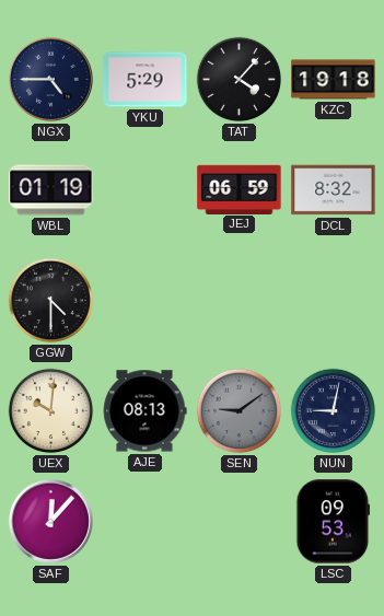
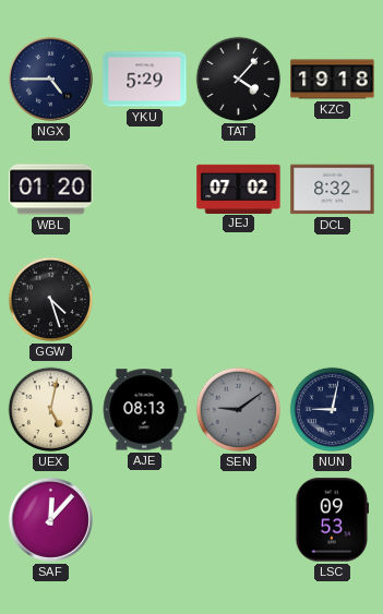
WBL: 01:19 -> 01:20 (51, 190)
JEJ: 06:59 -> 07:02 (239, 189)
GGW: 4:30 -> 4:27 (51, 300)
UEX: 10:01 -> 5:02 (51, 410)
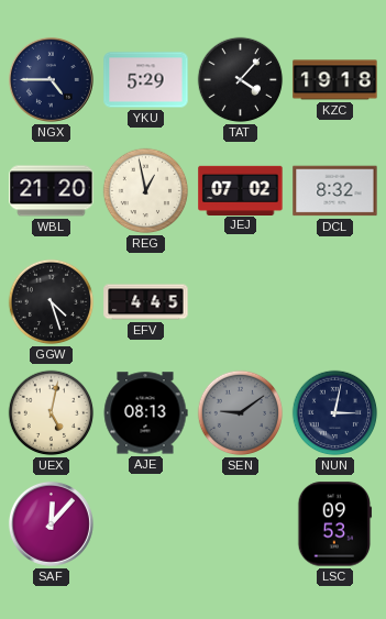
WBL: 01:20 -> 21:20 (52, 191)
REG: none -> 12:58 (146, 191)
EFV: none -> 4:45 (146, 302)
NUN: 9:02 -> 3:02 (335, 413)
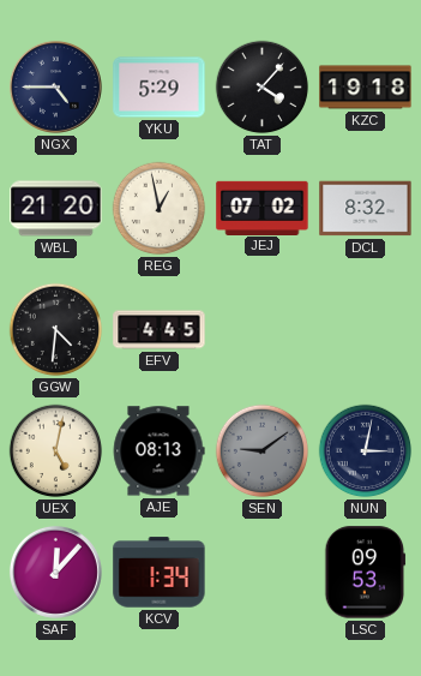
GGW: 4:27 -> 4:31 (56, 330)
KCV: none -> 1:34 (160, 573)
